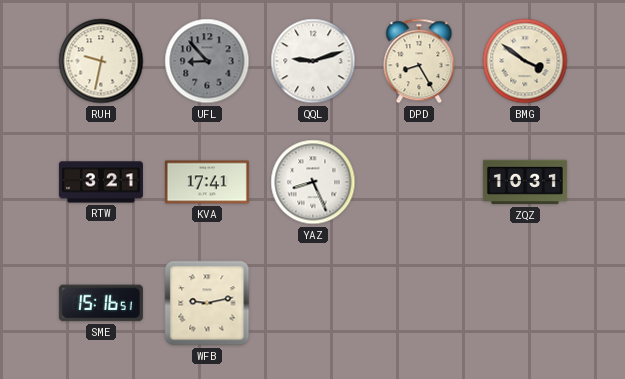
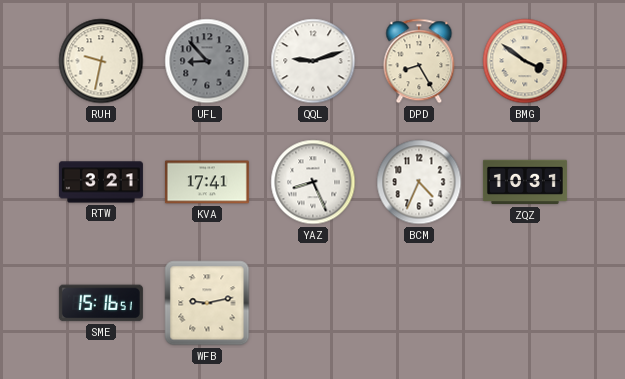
BCM: none -> 4:34 (419, 182)
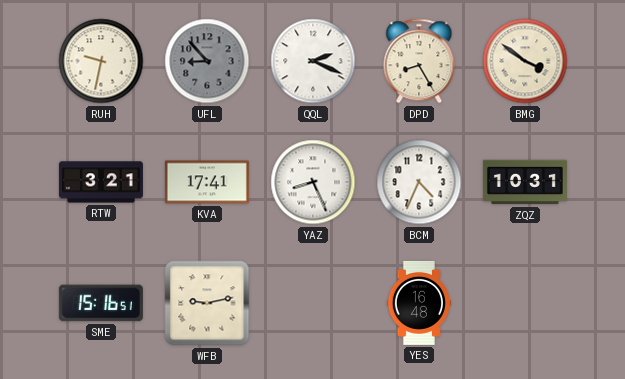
QQL: 9:12 -> 2:19 (313, 61)
YES: none -> 16:48 (418, 303)
